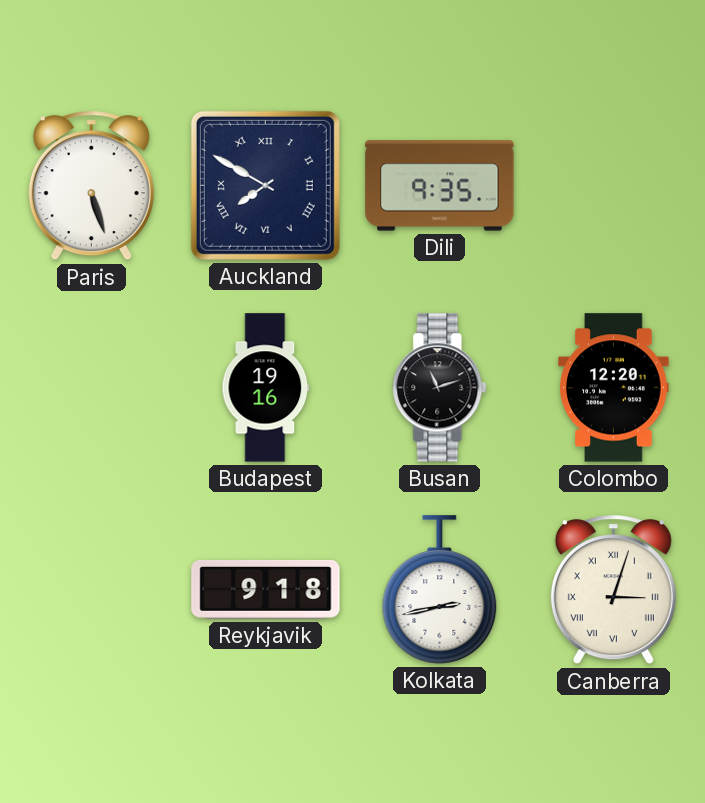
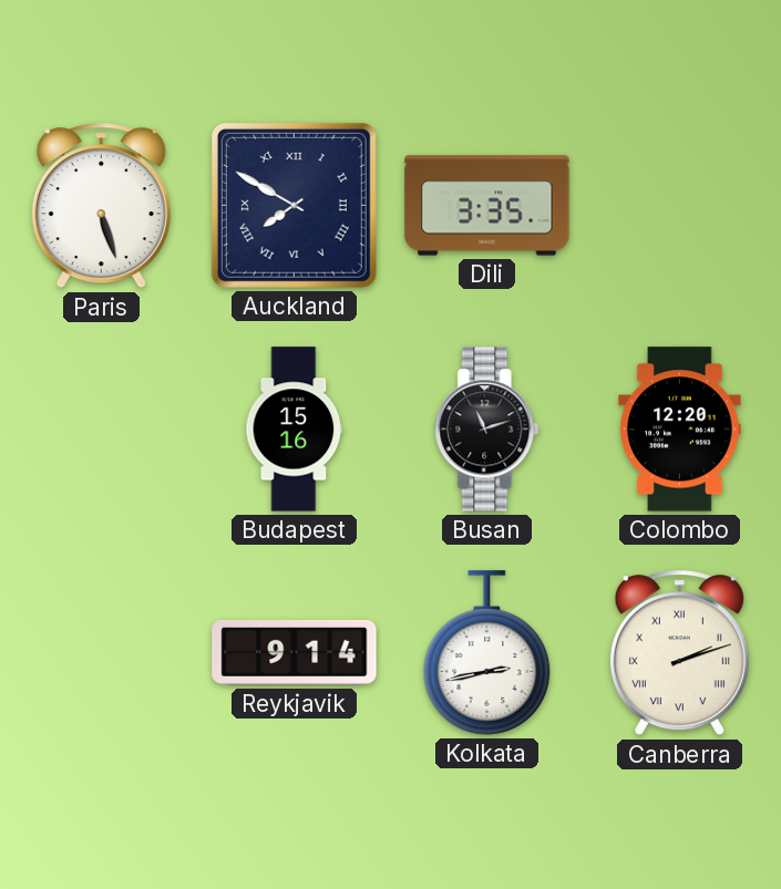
Dili: 9:35 -> 3:35 (487, 206)
Budapest: 19:16 -> 15:16 (295, 430)
Reykjavik: 9:18 -> 9:14 (295, 653)
Canberra: 3:03 -> 2:12 (679, 653)
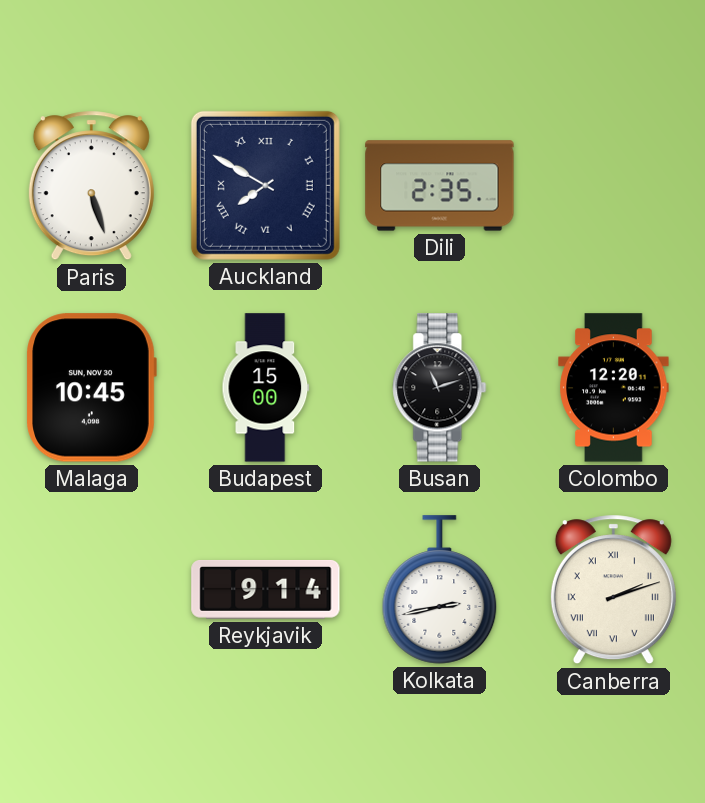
Dili: 3:35 -> 2:35 (440, 186)
Malaga: none -> 10:45 (91, 388)
Budapest: 15:16 -> 15:00 (266, 388)
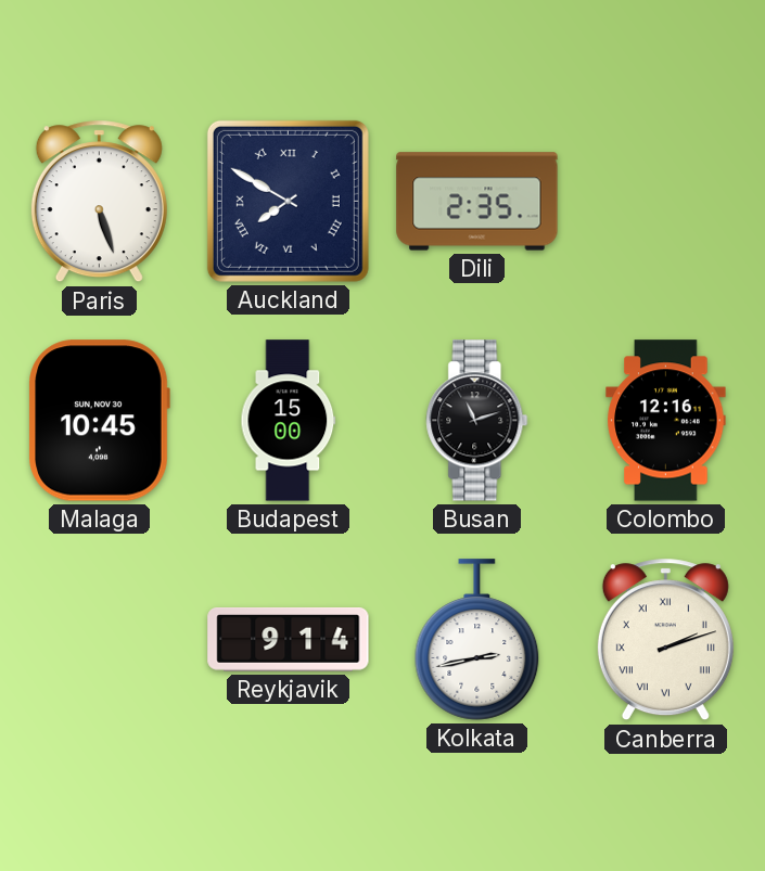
Colombo: 12:20 -> 12:16 (666, 421)
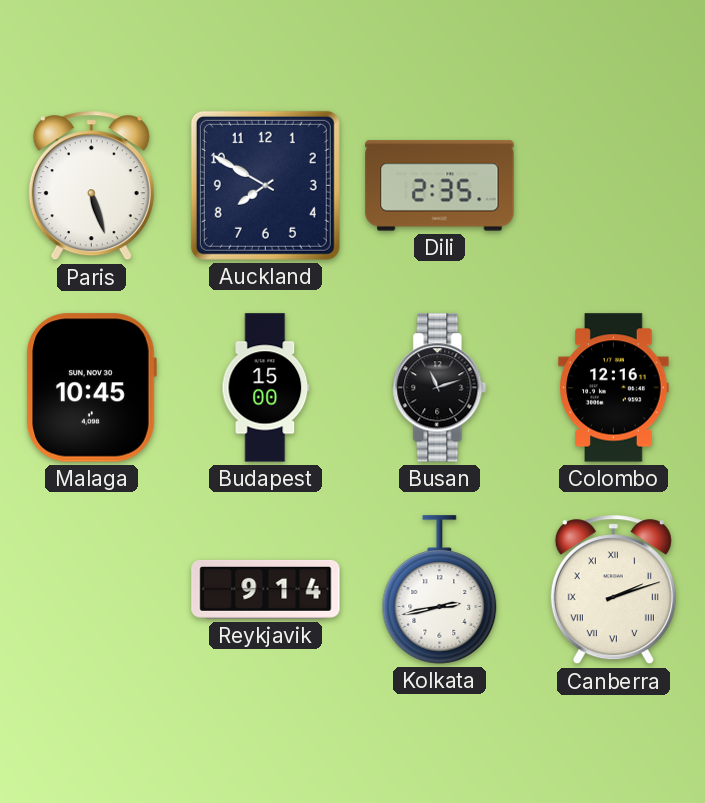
Auckland numerals: Roman -> Arabic (265, 185)
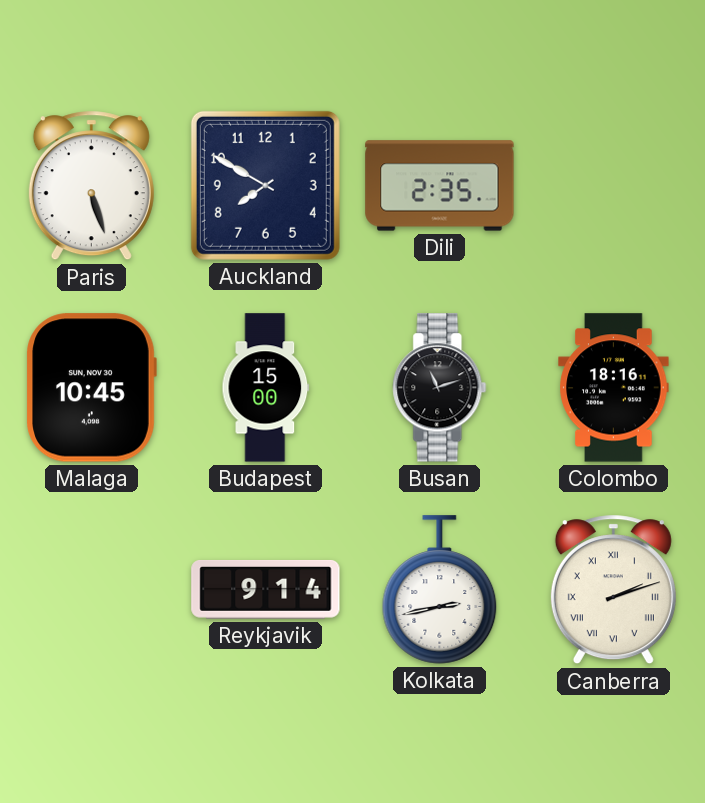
Colombo: 12:16 -> 18:16 (614, 388)
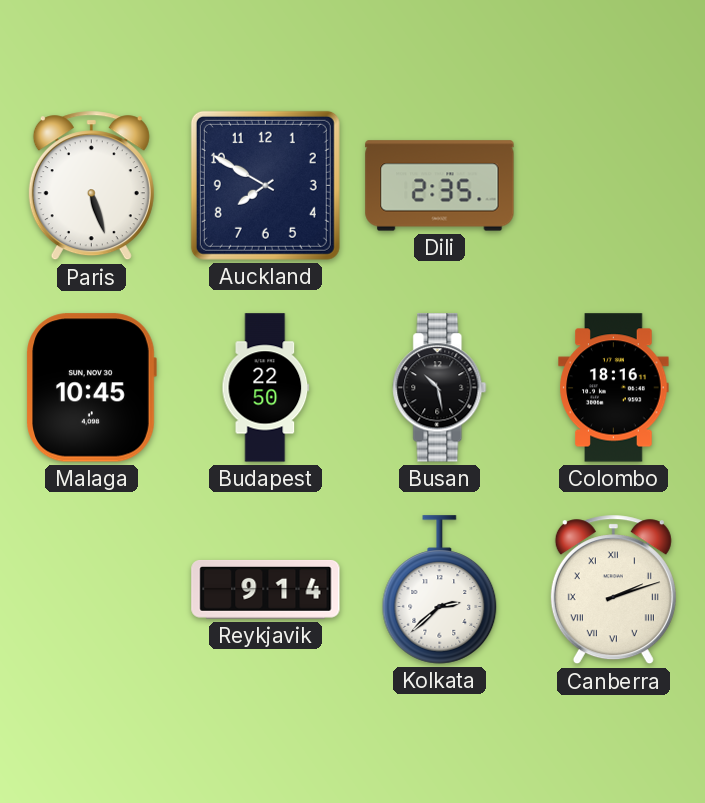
Budapest: 15:00 -> 22:50 (266, 388)
Busan: 11:12 -> 10:28 (440, 388)
Kolkata: 2:43 -> 2:38 (440, 590)
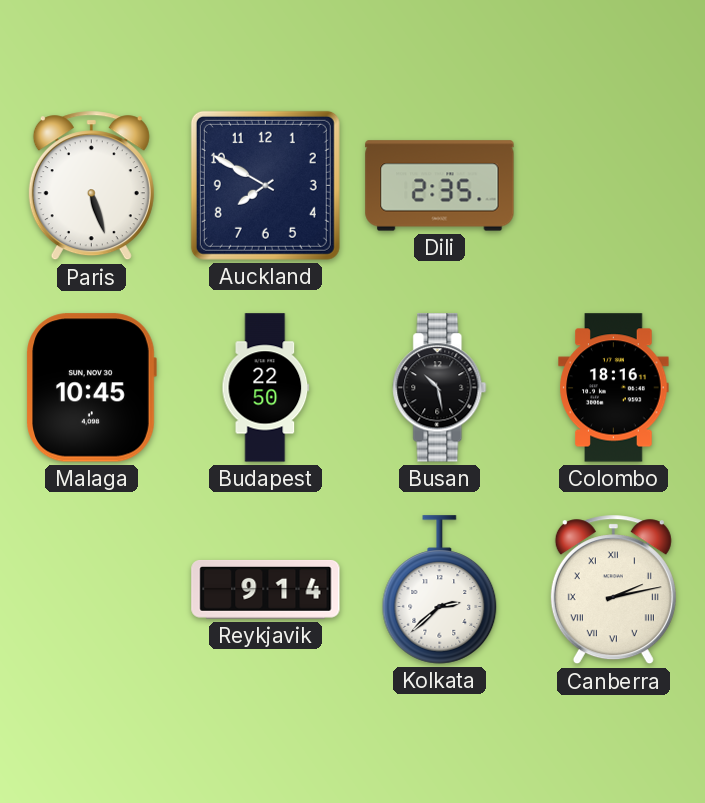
Canberra: 2:12 -> 2:13 (613, 590)
